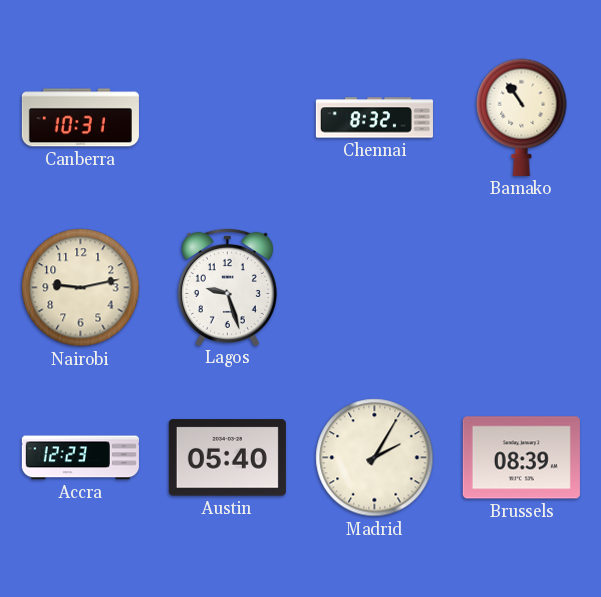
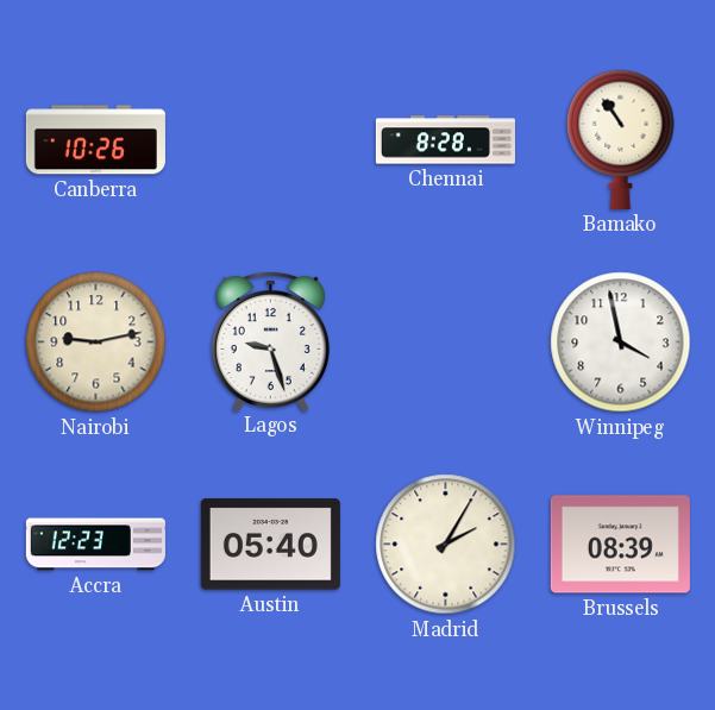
Canberra: 10:31 -> 10:26 (95, 140)
Chennai: 8:32 -> 8:28 (445, 140)
Winnipeg: none -> 3:58 (621, 343)
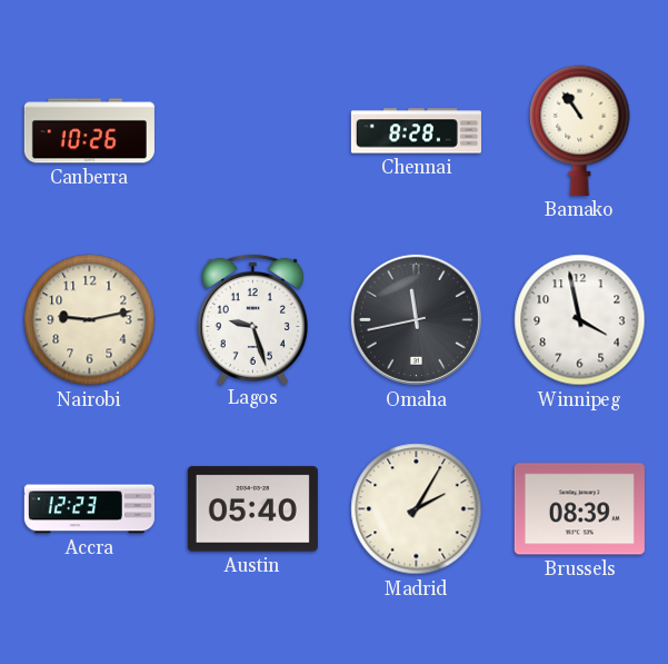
Omaha: none -> 11:43 (416, 319)
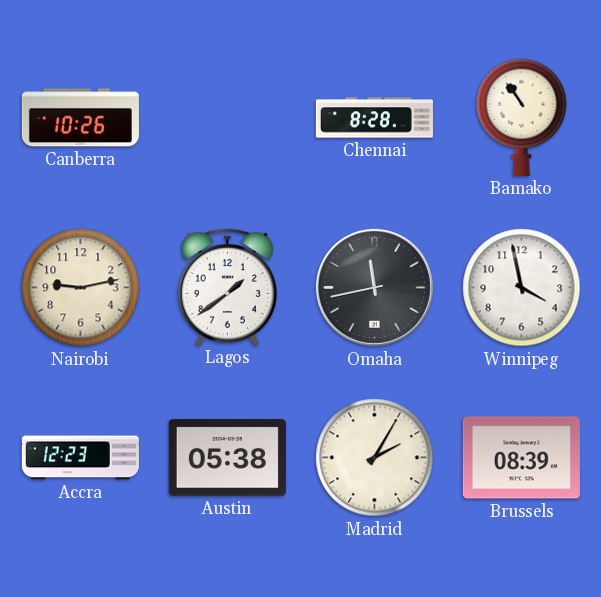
Lagos: 9:27 -> 1:39 (227, 286)
Austin: 05:40 -> 05:38 (227, 458)
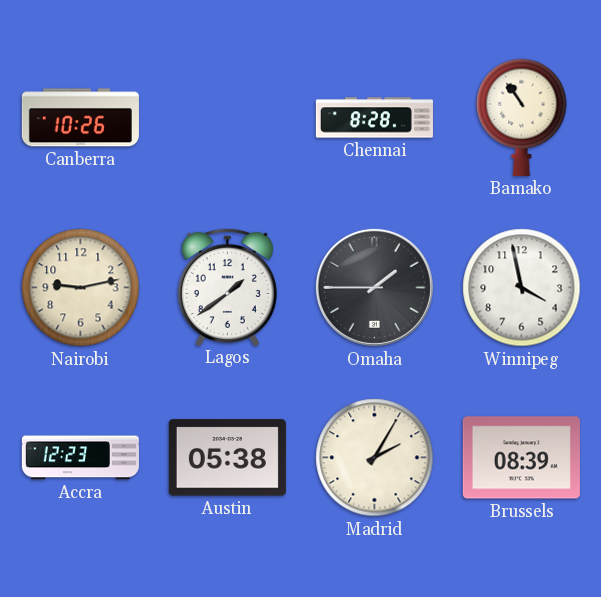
Omaha: 11:43 -> 1:45 (374, 287)
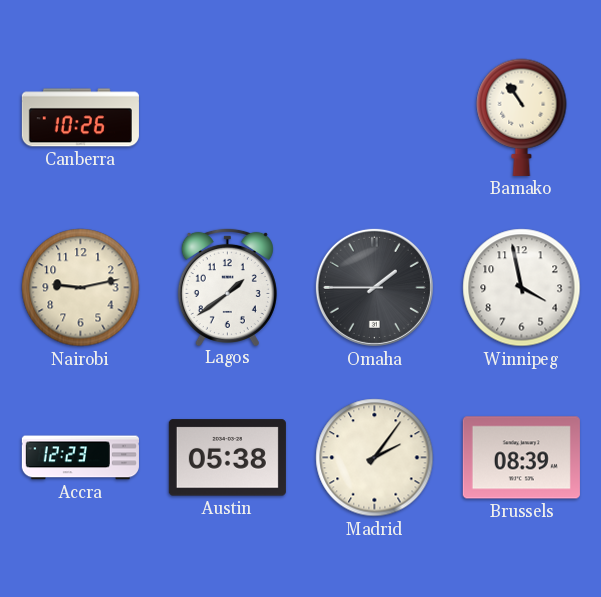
Chennai: 8:28 -> none (374, 118)
Madrid: 2:05 -> 2:06 (375, 458)
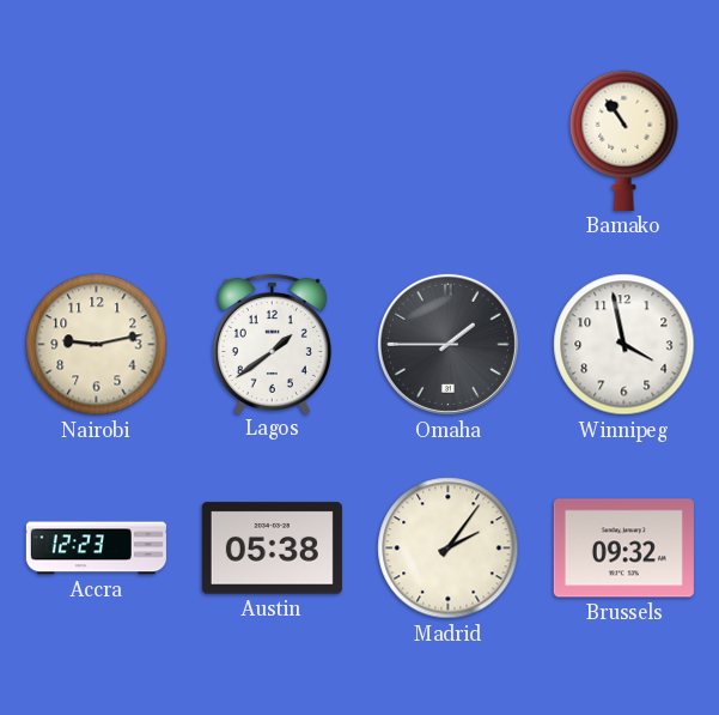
Canberra: 10:26 -> none (80, 118)
Brussels: 08:39 -> 09:32 (623, 549)
